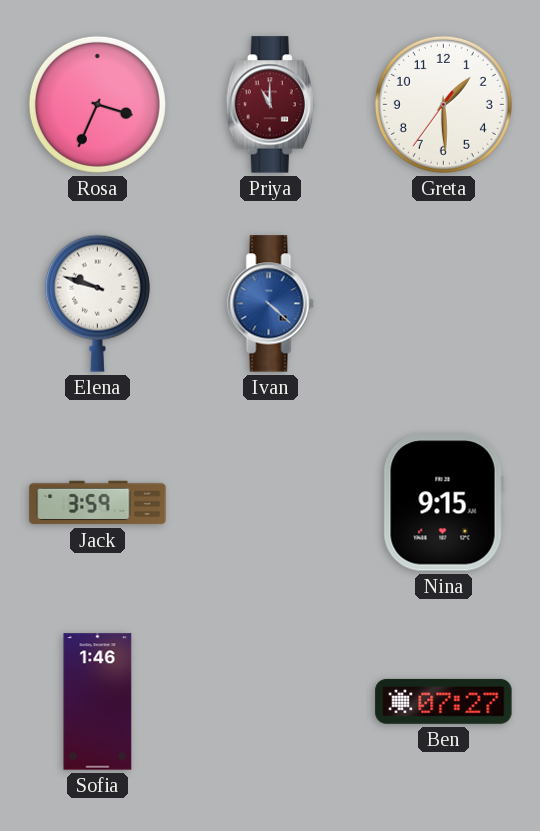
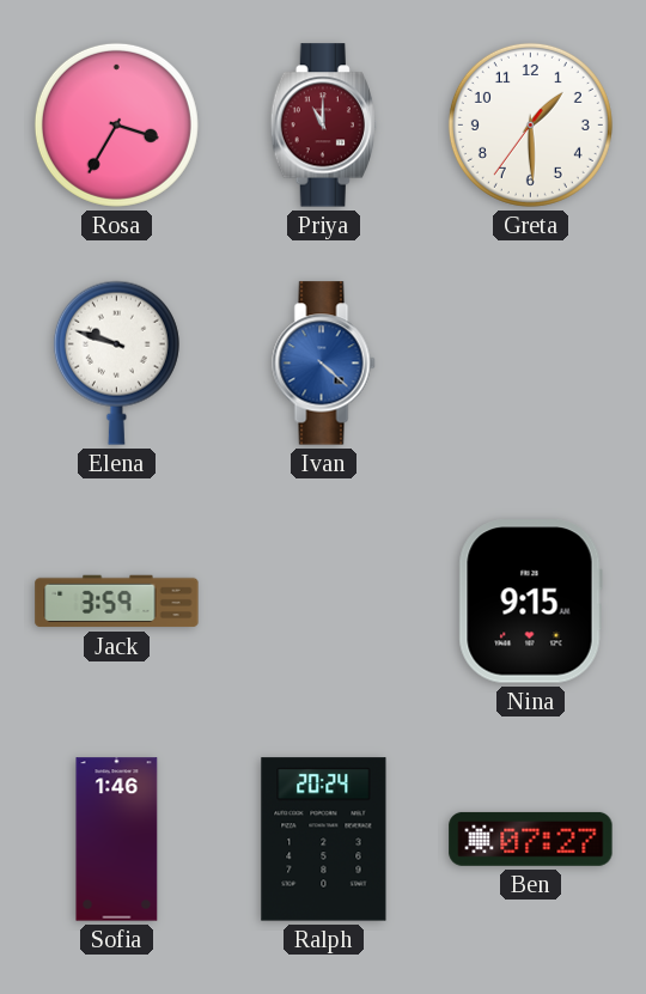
Rosa: 3:34 -> 3:35 (116, 124)
Ralph: none -> 20:24 (324, 840)
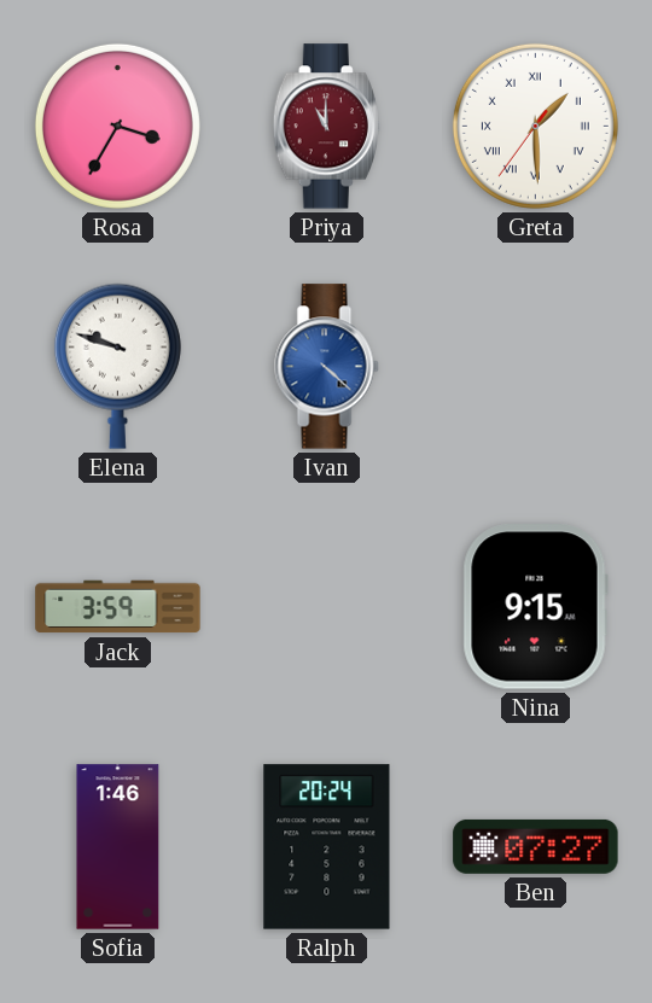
Greta numerals: Arabic -> Roman (535, 126)
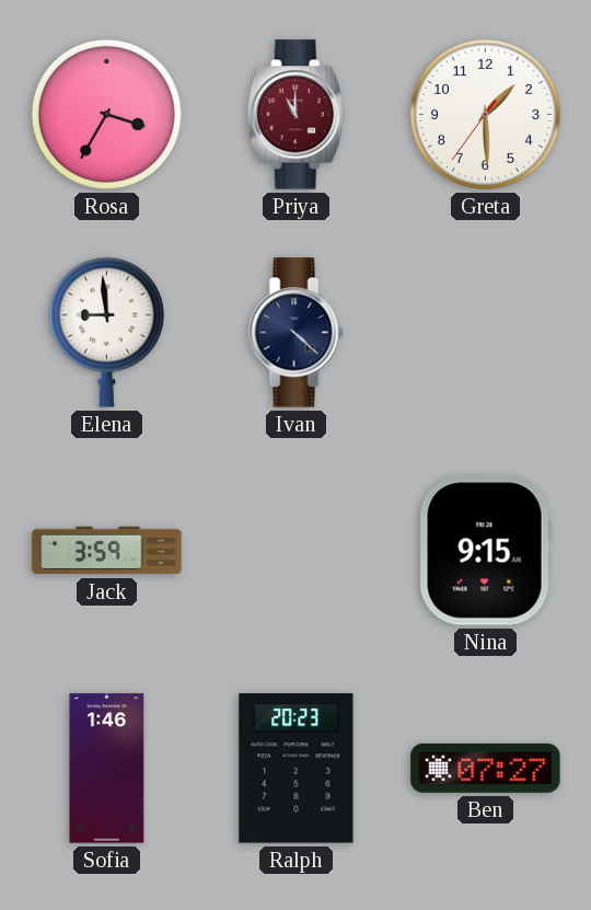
Greta numerals: Roman -> Arabic (485, 114)
Elena: 9:48 -> 8:59 (106, 332)
Ivan dial: blue -> navy (297, 333)
Ralph: 20:24 -> 20:23 (297, 769)
